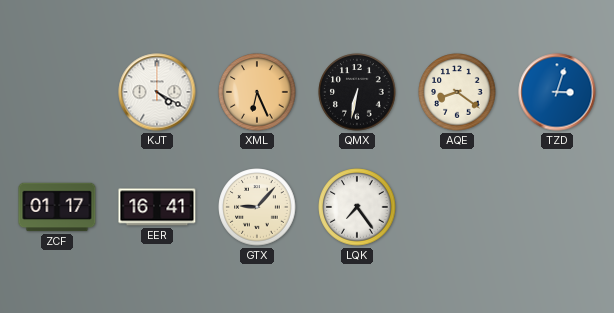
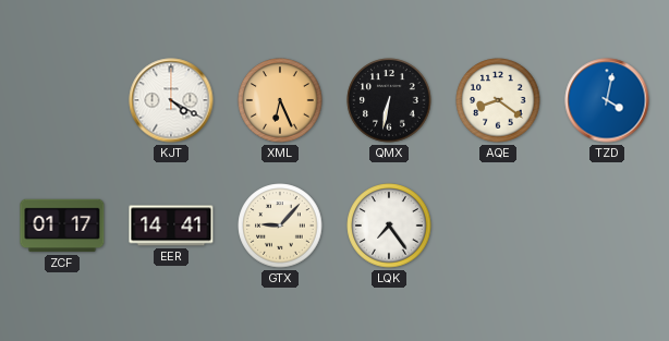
TZD: 3:03 -> 4:02 (607, 100)
EER: 16:41 -> 14:41 (171, 226)
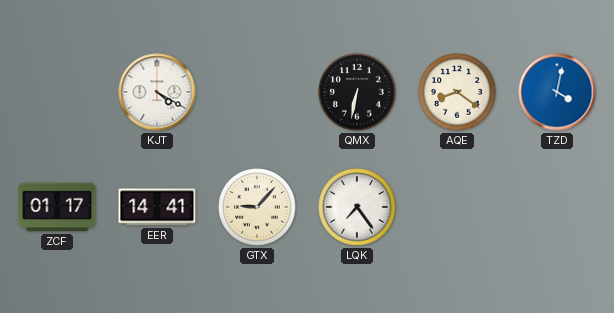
XML: 6:26 -> none (280, 100)
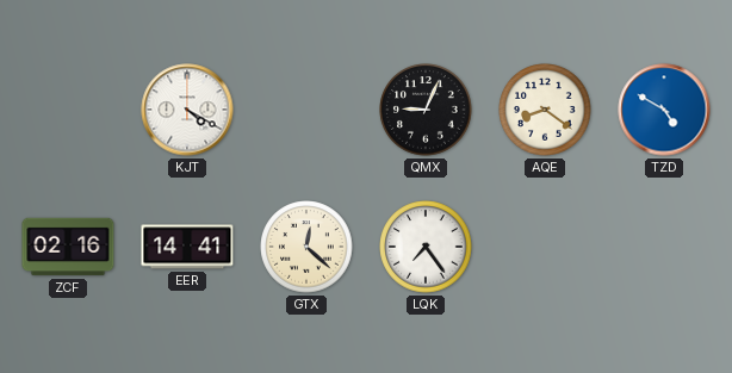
QMX: 6:32 -> 9:04 (426, 110)
TZD: 4:02 -> 4:50 (664, 110)
ZCF: 01:17 -> 02:16 (68, 247)
GTX: 9:07 -> 12:22 (306, 247)
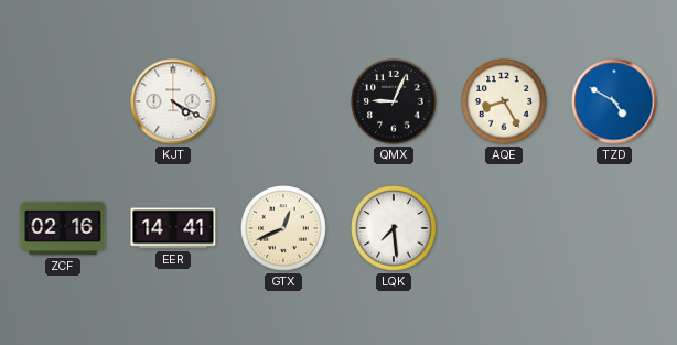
AQE: 8:21 -> 8:25 (504, 101)
GTX: 12:22 -> 12:41 (283, 228)
LQK: 7:24 -> 7:29 (394, 228)
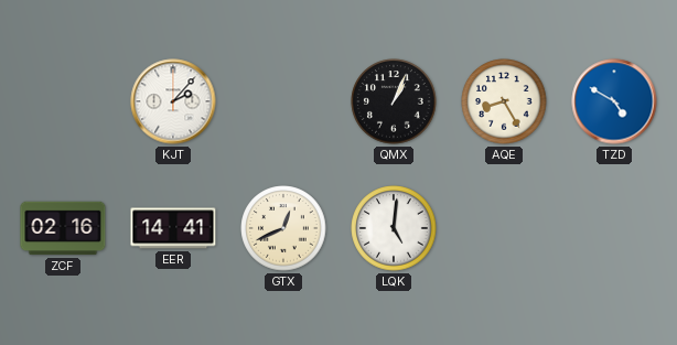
KJT: 4:20 -> 2:07 (173, 101)
QMX: 9:04 -> 1:04 (394, 101)
LQK: 7:29 -> 5:01 (394, 228)
